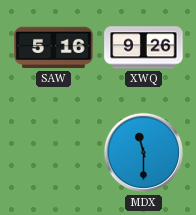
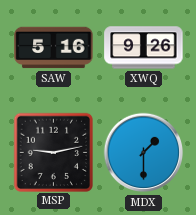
MSP: none -> 9:13 (53, 152)
MDX: 11:30 -> 1:30 (144, 153)
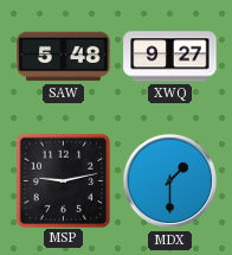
SAW: 5:16 -> 5:48 (64, 57)
XWQ: 9:26 -> 9:27 (170, 57)
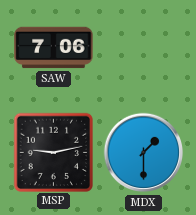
SAW: 5:48 -> 7:06 (54, 48)
XWQ: 9:27 -> none (170, 57)
